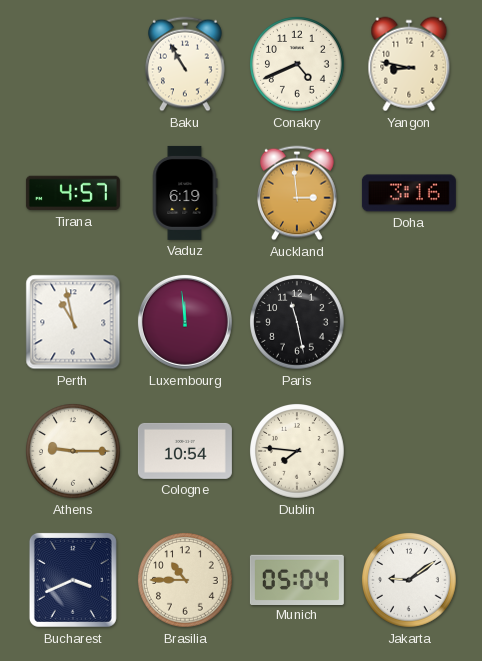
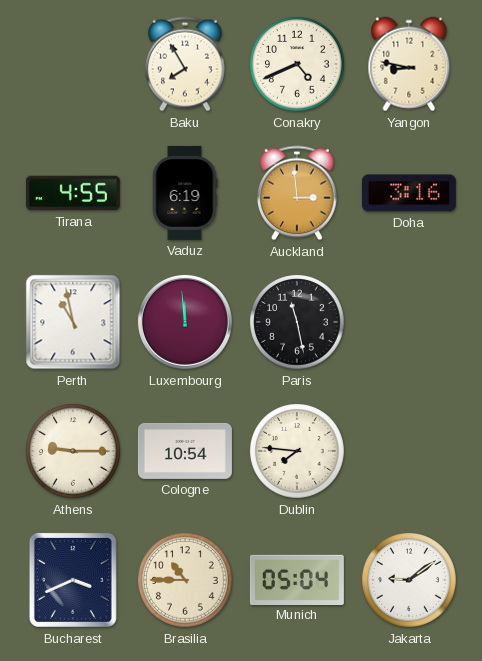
Baku: 10:55 -> 7:55 (186, 64)
Tirana: 4:57 -> 4:55 (73, 193)
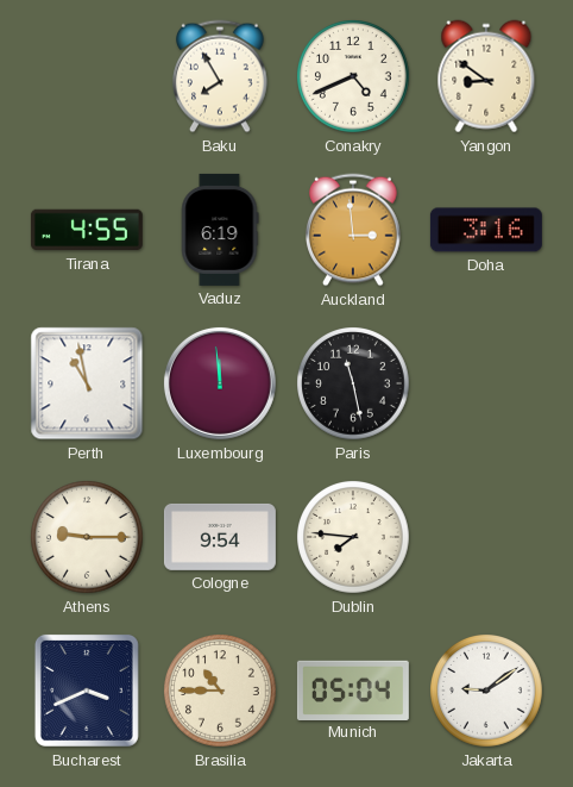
Yangon: 8:47 -> 8:51 (486, 76)
Cologne: 10:54 -> 9:54 (220, 537)
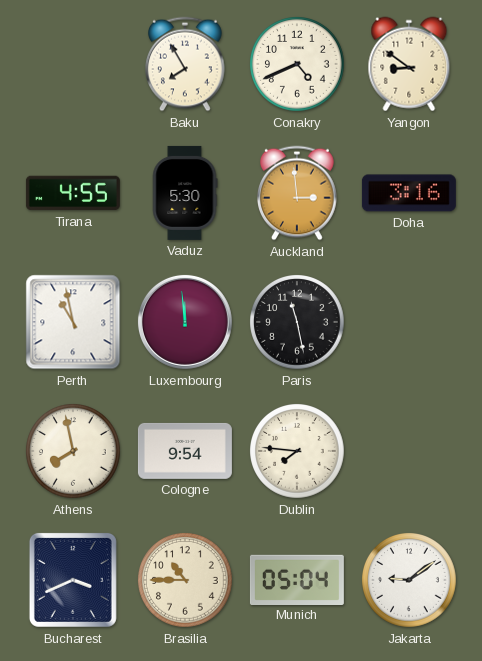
Vaduz: 6:19 -> 5:30 (185, 193)
Athens: 9:15 -> 7:58 (74, 452)
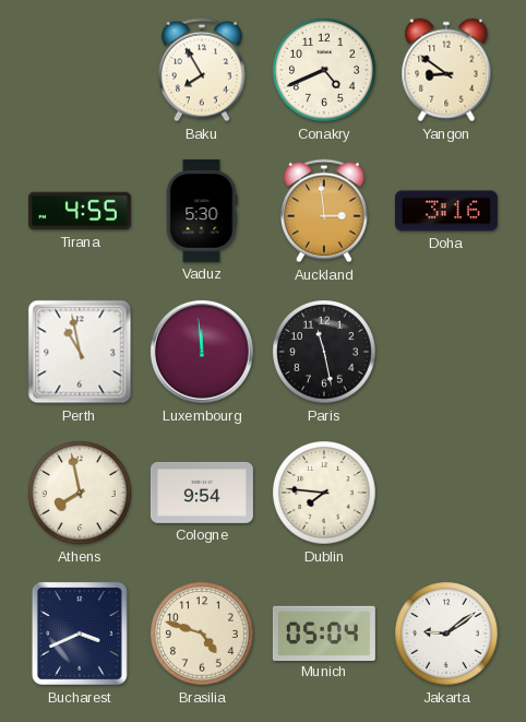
Brasilia: 10:45 -> 4:48 (203, 635)
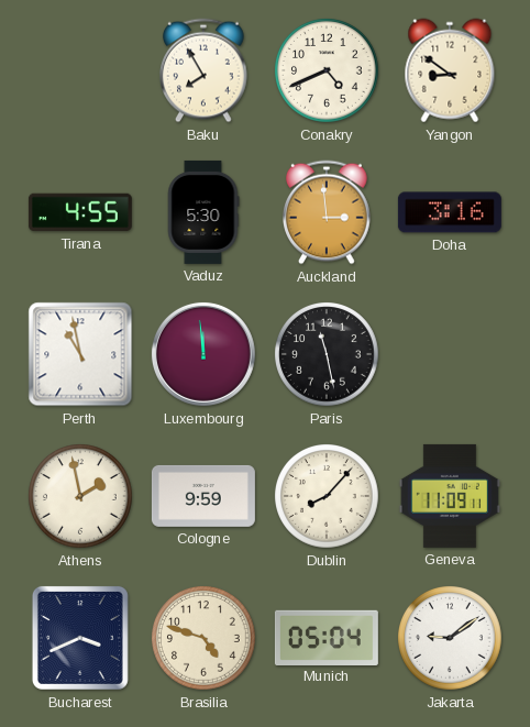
Athens: 7:58 -> 1:58 (81, 497)
Cologne: 9:54 -> 9:59 (203, 496)
Dublin: 7:46 -> 8:07 (328, 497)
Geneva: none -> 11:09 (450, 496)
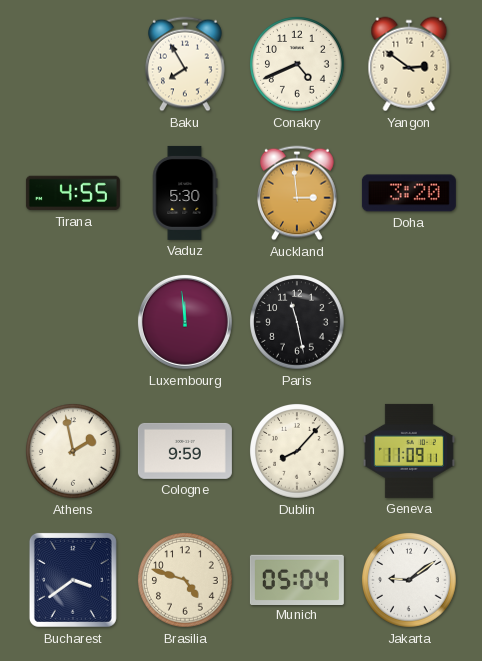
Yangon: 8:51 -> 2:51 (409, 64)
Doha: 3:16 -> 3:20 (409, 193)
Perth: 10:58 -> none (80, 354)
Bucharest: 3:41 -> 3:39 (73, 580)
